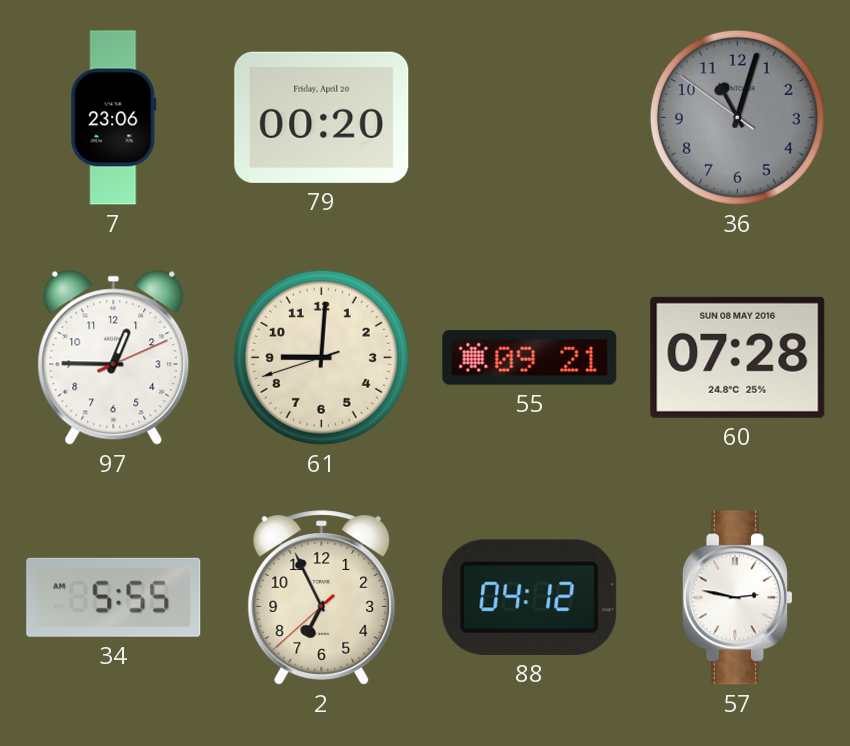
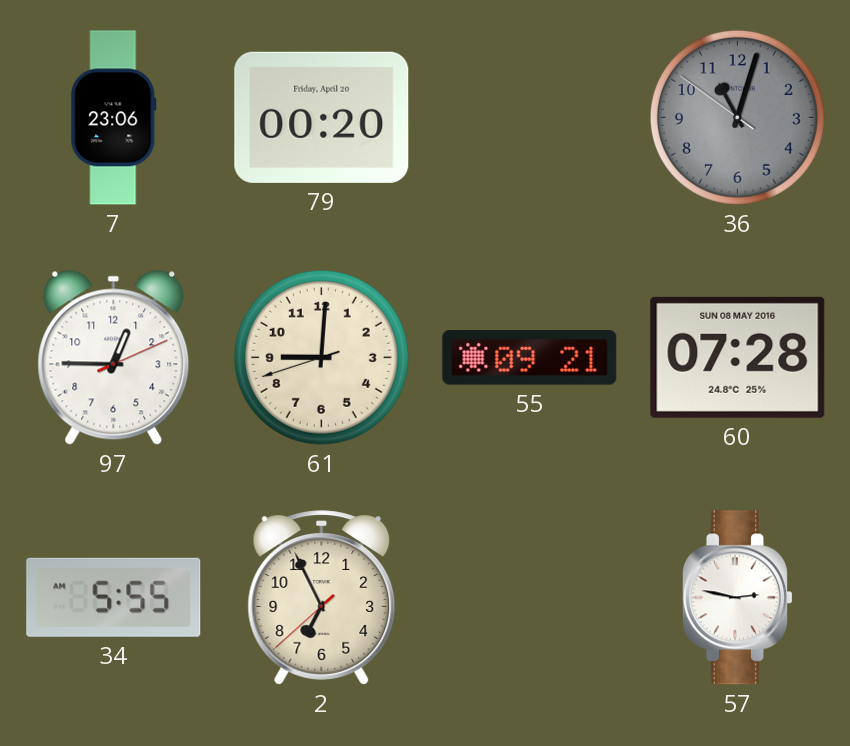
88: 04:12 -> none (530, 597)
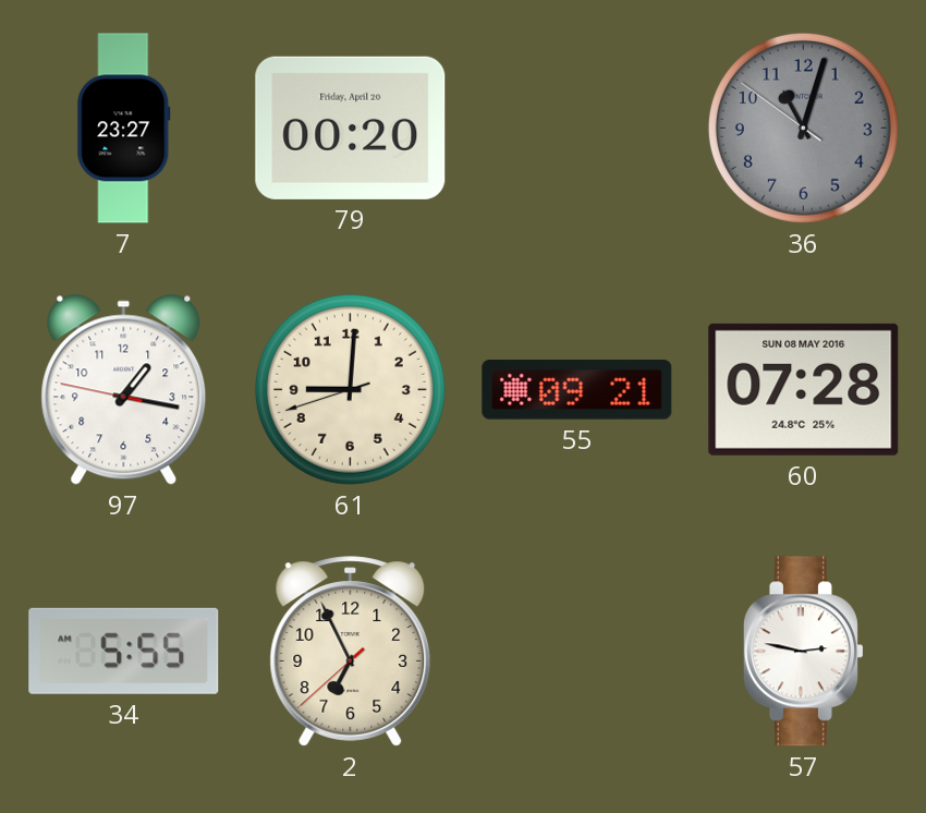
7: 23:06 -> 23:27 (124, 129)
97: 12:45 -> 1:16 (124, 389)
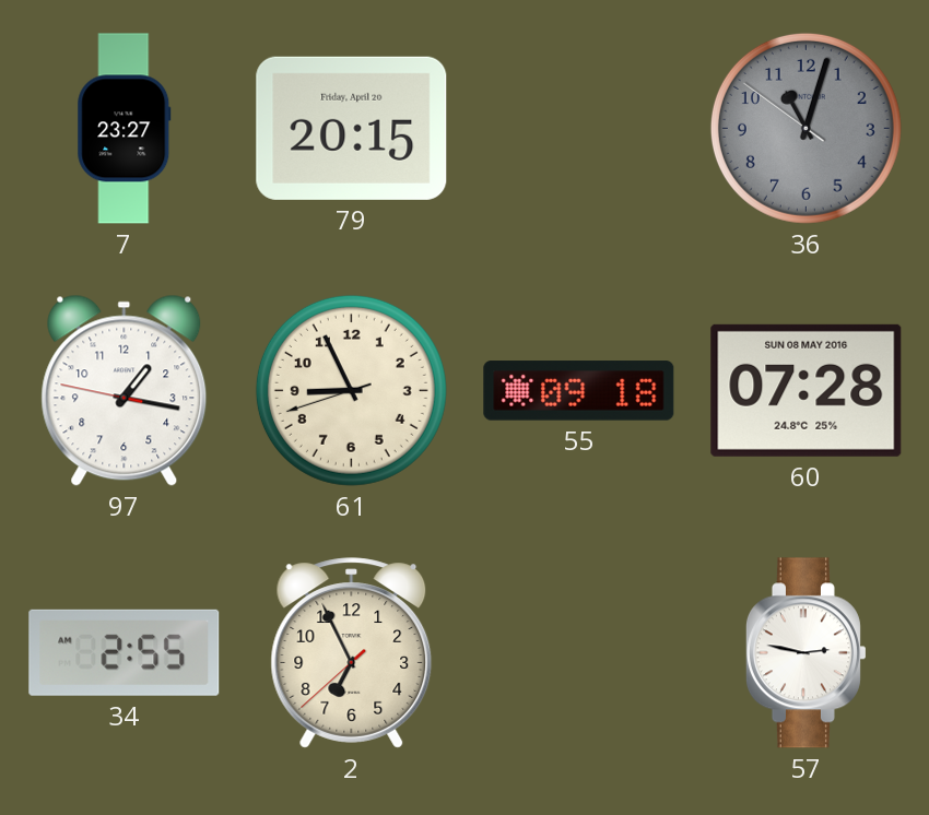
79: 00:20 -> 20:15 (352, 128)
61: 9:00 -> 8:55 (351, 390)
55: 09:21 -> 09:18 (579, 391)
34: 5:55 -> 2:55 (125, 652)
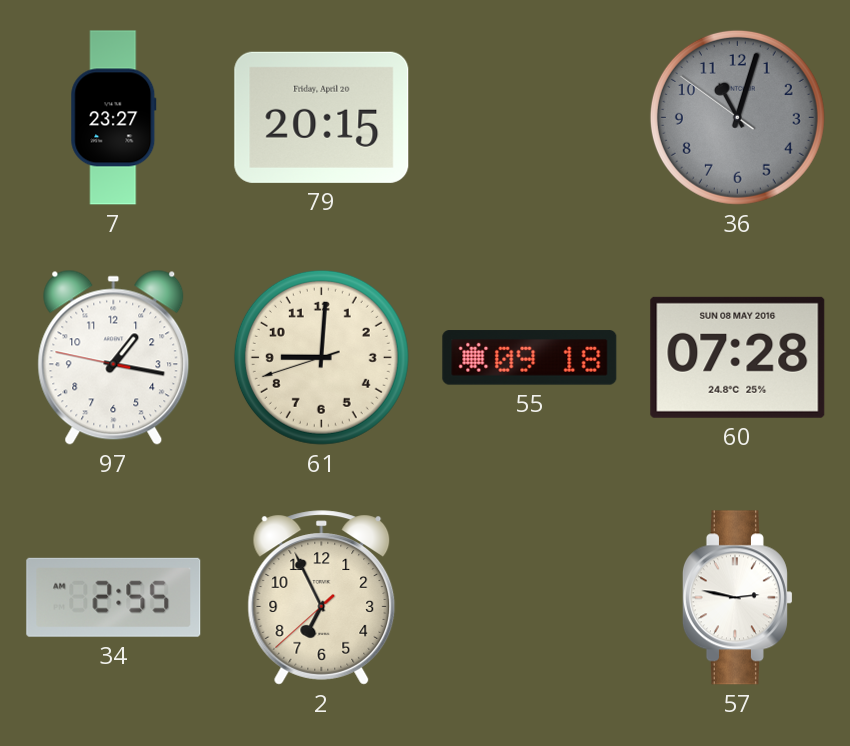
61: 8:55 -> 9:00 (321, 357)
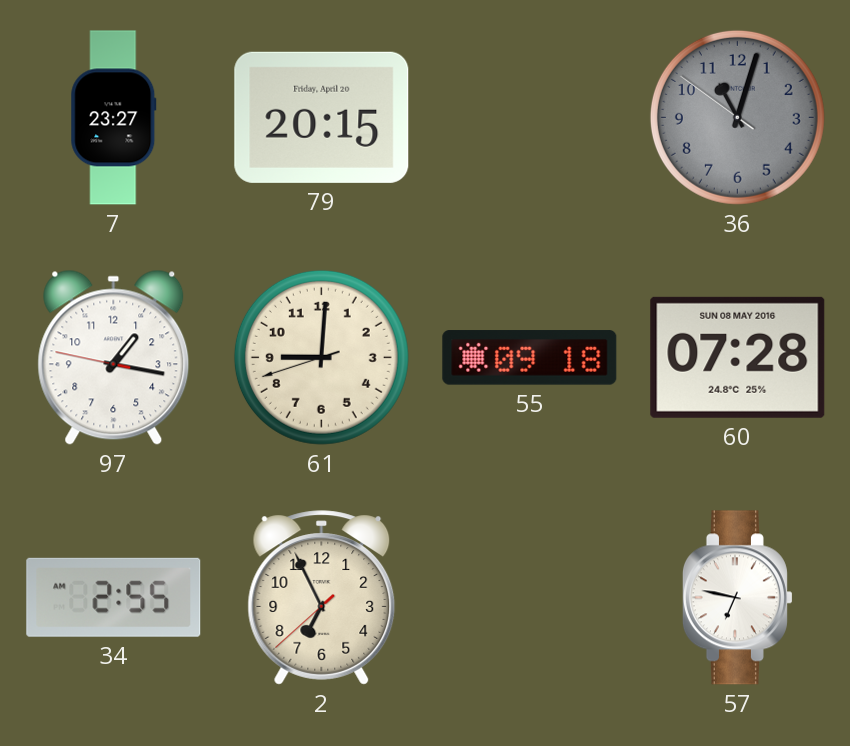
57: 2:47 -> 6:47 (737, 598)
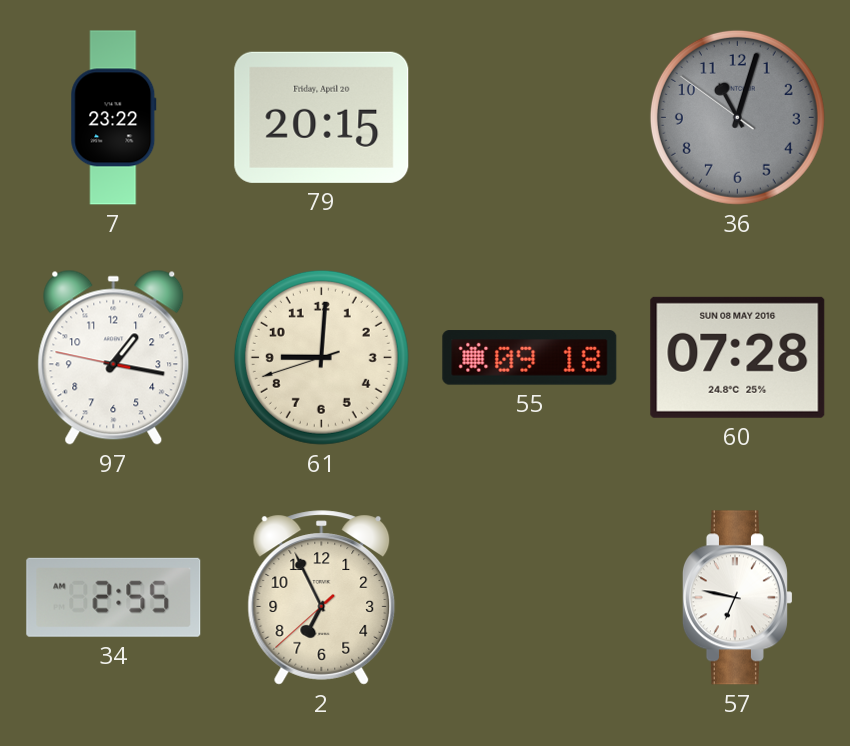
7: 23:27 -> 23:22 (114, 118)
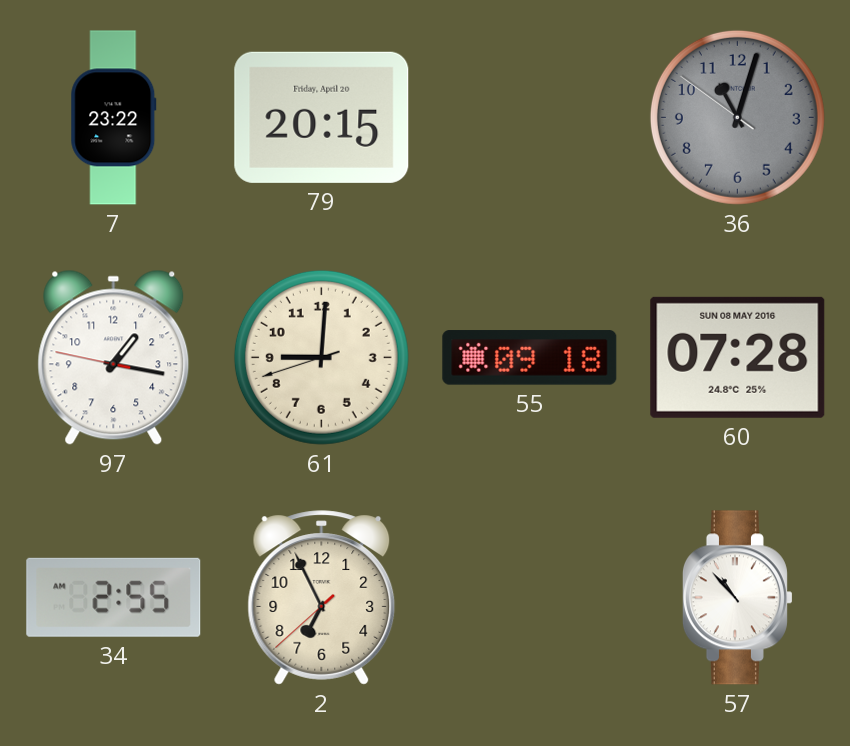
57: 6:47 -> 10:53 (737, 598)
